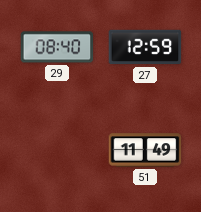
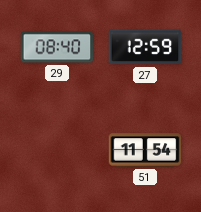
51: 11:49 -> 11:54 (145, 150)
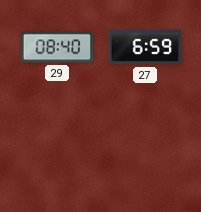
27: 12:59 -> 6:59 (145, 47)
51: 11:54 -> none (145, 150)
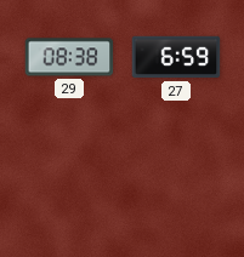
29: 08:40 -> 08:38 (69, 57)
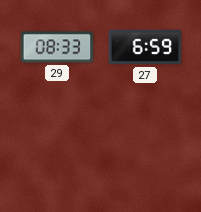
29: 08:38 -> 08:33 (57, 47)
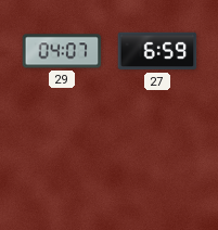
29: 08:33 -> 04:07 (62, 51)
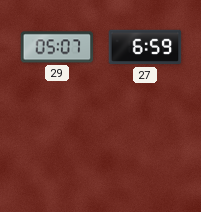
29: 04:07 -> 05:07 (57, 47)
